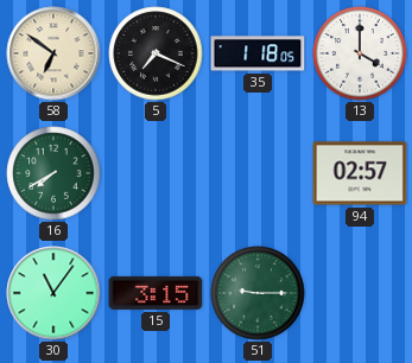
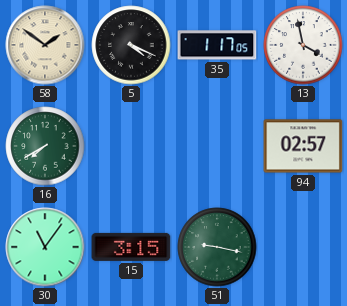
58: 6:51 -> 1:51 (45, 45)
5: 7:19 -> 4:19 (131, 45)
35: 1:18 -> 1:17 (217, 45)
13: 4:00 -> 3:58 (303, 45)
51: 9:15 -> 9:17 (217, 247)
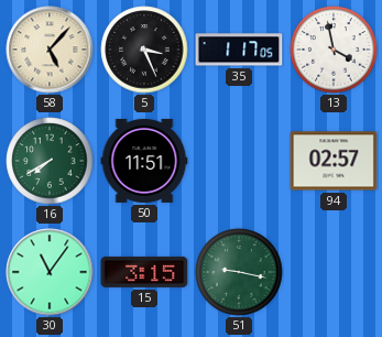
58: 1:51 -> 5:07 (50, 50)
5: 4:19 -> 3:26 (144, 50)
50: none -> 11:51 (144, 161)
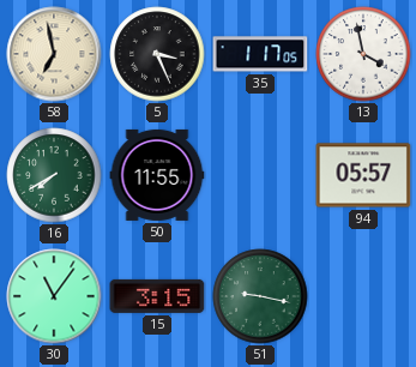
58: 5:07 -> 6:58 (54, 54)
50: 11:51 -> 11:55 (157, 175)
94: 02:57 -> 05:57 (363, 175)
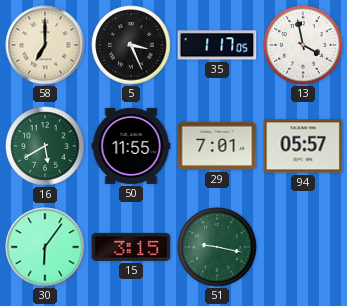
58: 6:58 -> 7:00 (45, 45)
16: 7:40 -> 5:40 (45, 146)
29: none -> 7:01 (217, 146)
30: 11:06 -> 6:06 (45, 247)
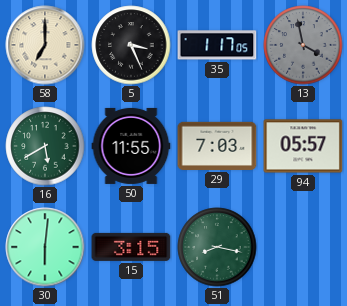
13 dial: white -> grey (303, 45)
29: 7:01 -> 7:03 (217, 146)
30: 6:06 -> 6:01 (45, 247)
51: 9:17 -> 8:17 (217, 247)
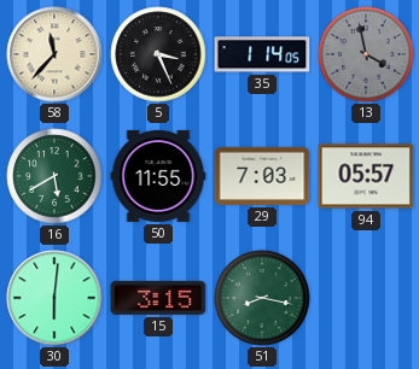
58: 7:00 -> 11:37 (54, 54)
35: 1:17 -> 1:14 (262, 54)
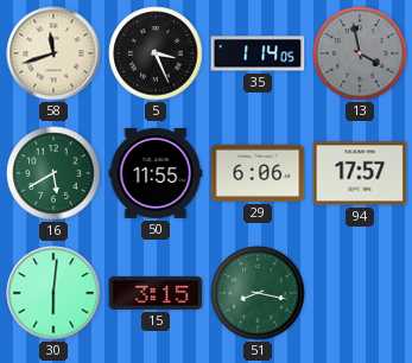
58: 11:37 -> 11:42 (53, 53)
29: 7:03 -> 6:06 (258, 173)
94: 05:57 -> 17:57 (360, 173)
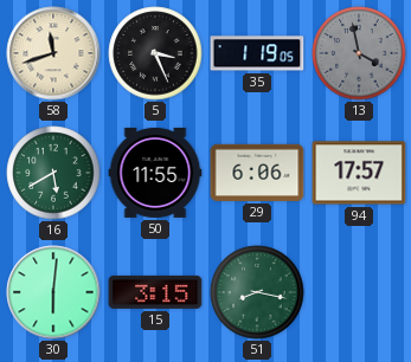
35: 1:14 -> 1:19 (257, 53)
